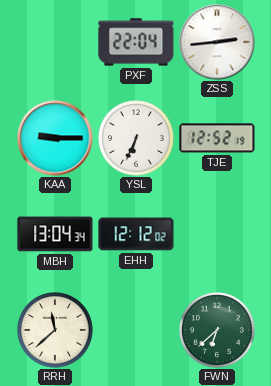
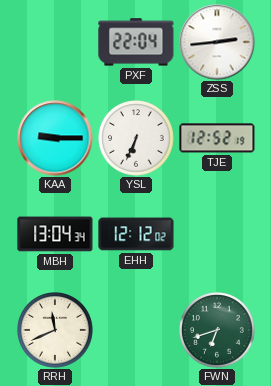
RRH: 11:38 -> 11:41 (56, 331)
FWN: 6:38 -> 6:42 (218, 331)
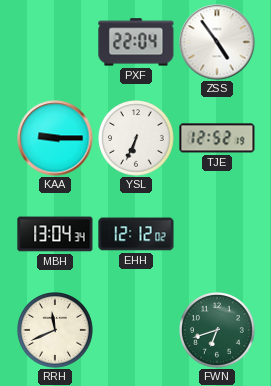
ZSS: 2:44 -> 4:54 (217, 42)
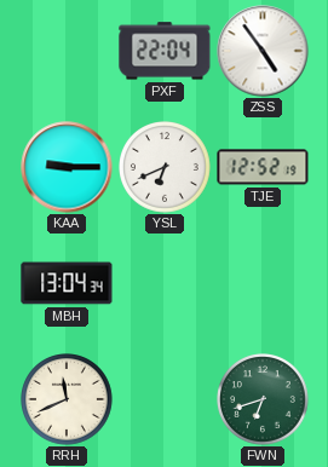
YSL: 6:34 -> 6:41 (166, 168)
EHH: 12:12 -> none (136, 234)
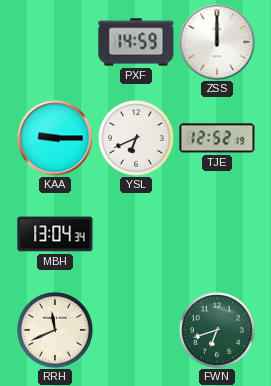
PXF: 22:04 -> 14:59 (136, 42)
ZSS: 4:54 -> 12:00 (217, 42)
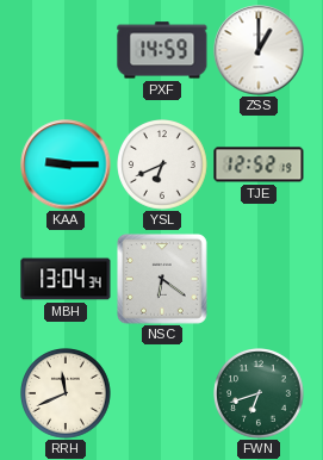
ZSS: 12:00 -> 1:00 (259, 50)
NSC: none -> 6:21 (163, 280)
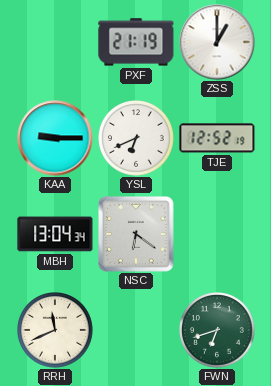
PXF: 14:59 -> 21:19 (136, 42)
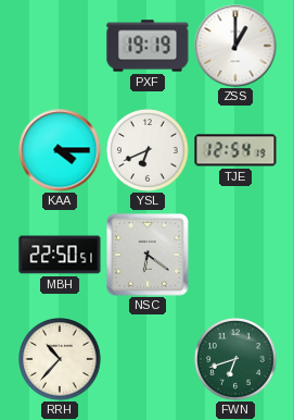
PXF: 21:19 -> 19:19 (148, 46)
KAA: 9:15 -> 4:15 (60, 150)
TJE: 12:52 -> 12:54 (235, 150)
MBH: 13:04 -> 22:50 (60, 255)
RRH: 11:41 -> 10:37 (61, 360)
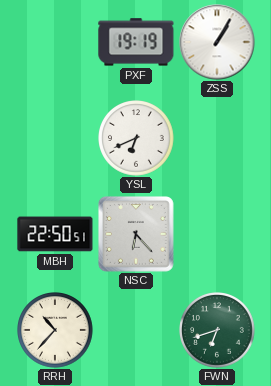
ZSS: 1:00 -> 1:05 (217, 42)
KAA: 4:15 -> none (60, 150)
TJE: 12:54 -> none (235, 150)
NSC: 6:21 -> 6:23 (137, 235)
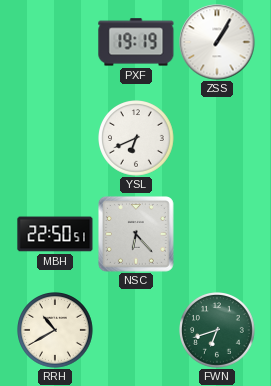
RRH: 10:37 -> 10:40 (56, 331)
